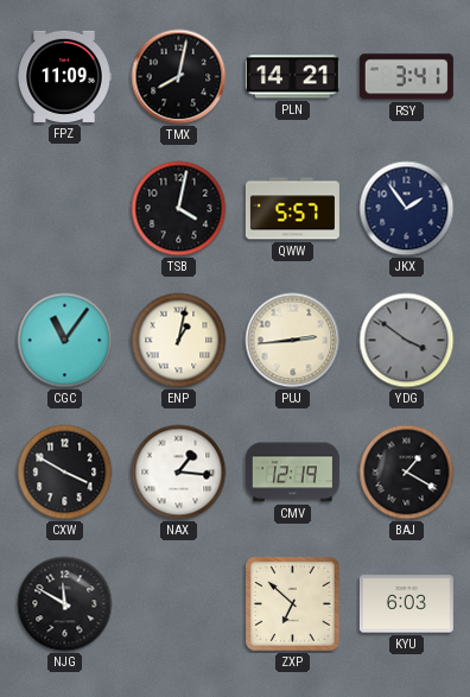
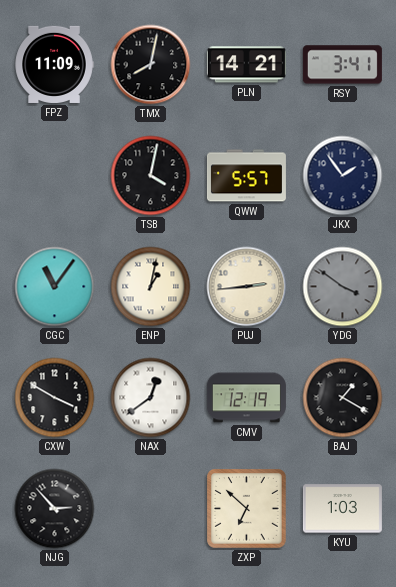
NAX: 1:16 -> 12:39 (151, 398)
NJG: 11:50 -> 2:53 (55, 509)
KYU: 6:03 -> 1:03 (342, 509)
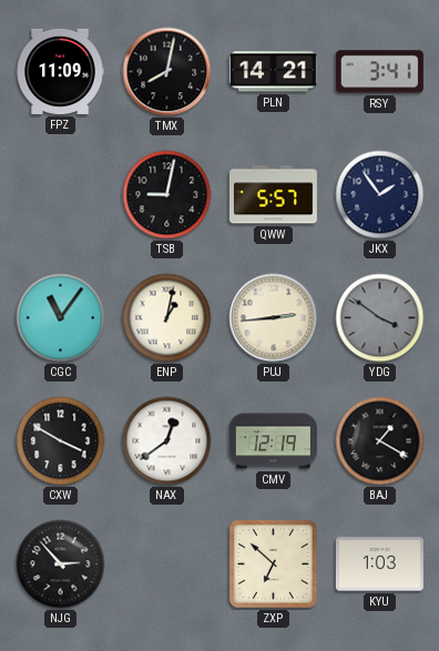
TSB: 4:02 -> 9:02 (167, 195)
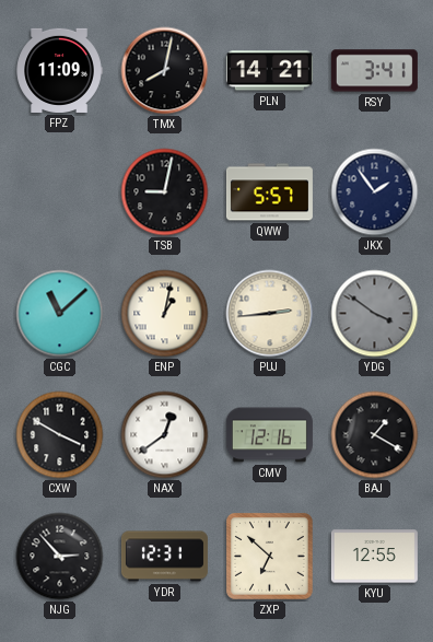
CGC: 11:06 -> 11:08 (60, 314)
CMV: 12:19 -> 12:16 (269, 435)
YDR: none -> 12:31 (164, 557)
KYU: 1:03 -> 12:55 (374, 557)
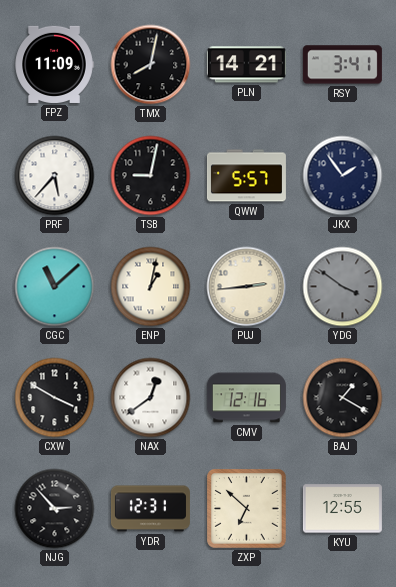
PRF: none -> 5:37 (55, 176)
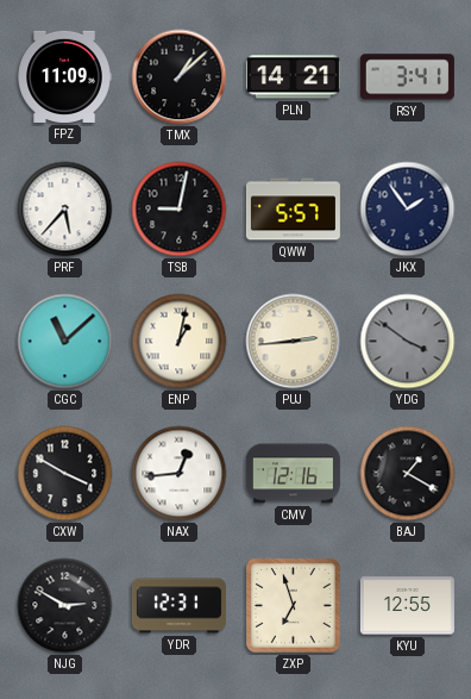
TMX: 8:02 -> 1:08 (180, 77)
NAX: 12:39 -> 12:44 (180, 474)
NJG: 2:53 -> 2:50 (65, 606)
ZXP: 6:52 -> 6:57 (294, 606)
